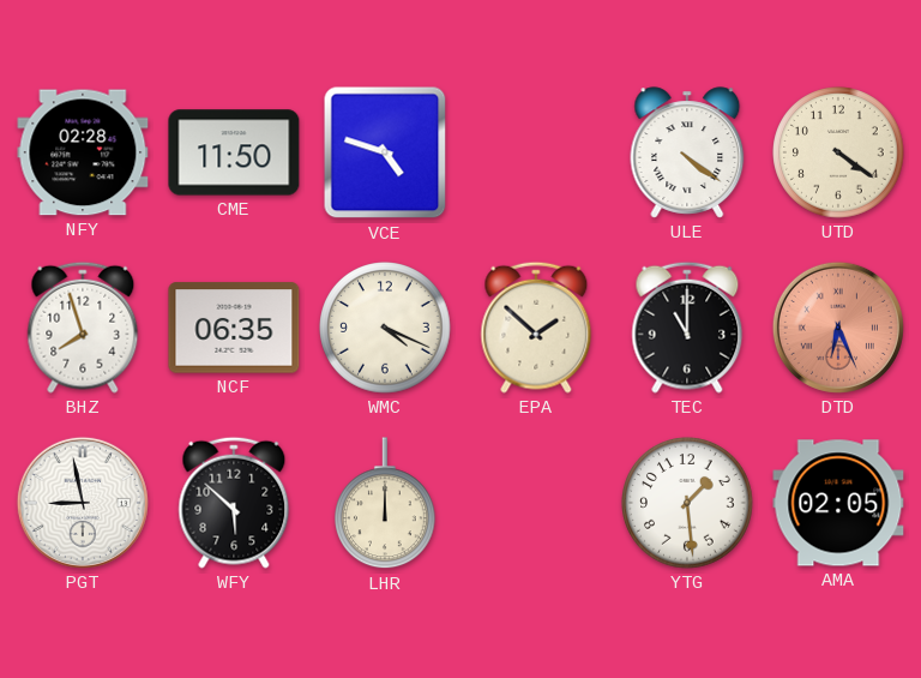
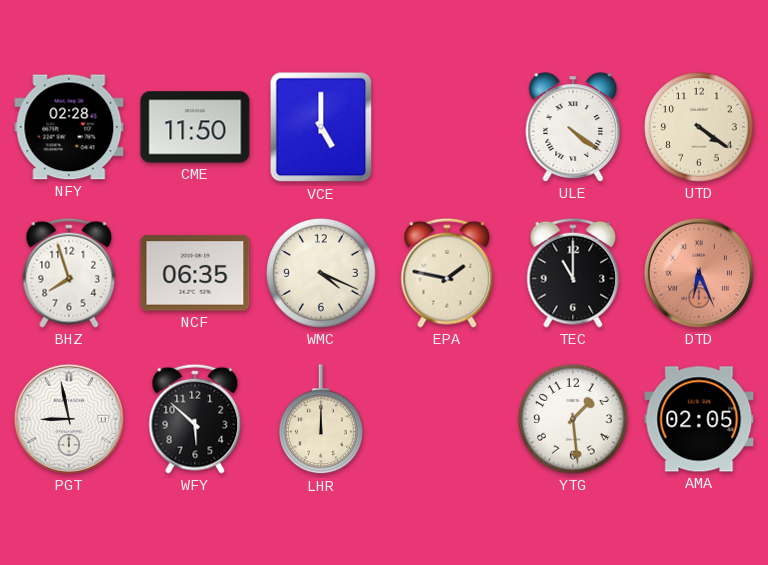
VCE: 4:48 -> 5:00 (321, 127)
EPA: 1:52 -> 1:47 (447, 273)
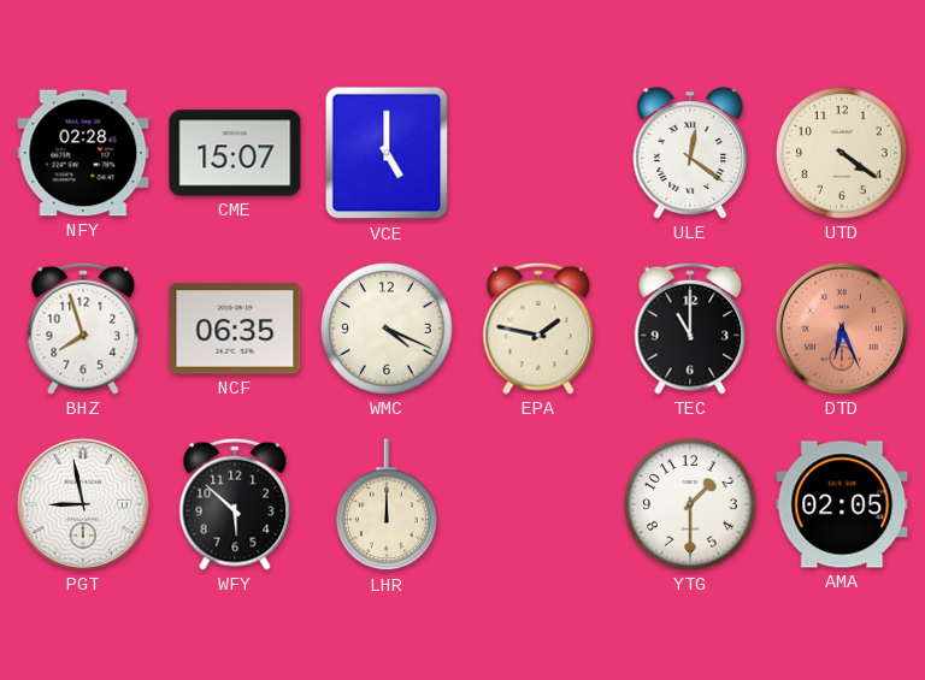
CME: 11:50 -> 15:07 (235, 153)
ULE: 4:21 -> 12:21 (690, 153)
YTG: 1:29 -> 1:30 (690, 504)
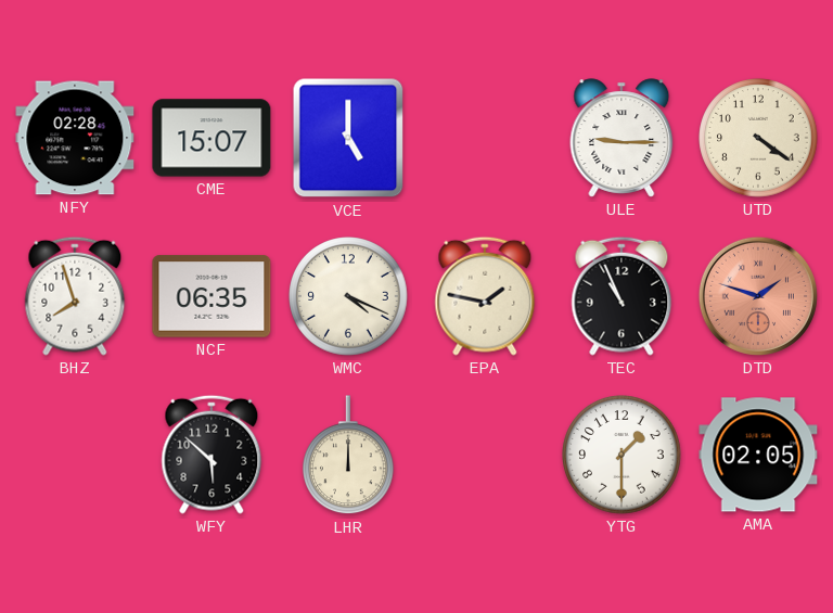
ULE: 12:21 -> 9:15 (621, 138)
TEC: 11:00 -> 10:56 (621, 296)
DTD: 6:26 -> 1:48 (758, 296)
PGT: 8:58 -> none (83, 504)
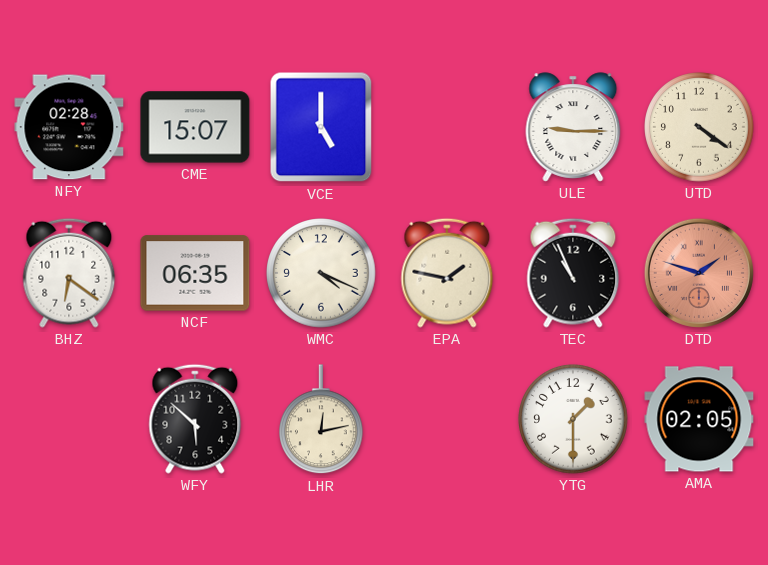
BHZ: 7:57 -> 6:21 (69, 273)
LHR: 12:00 -> 12:13 (322, 420)
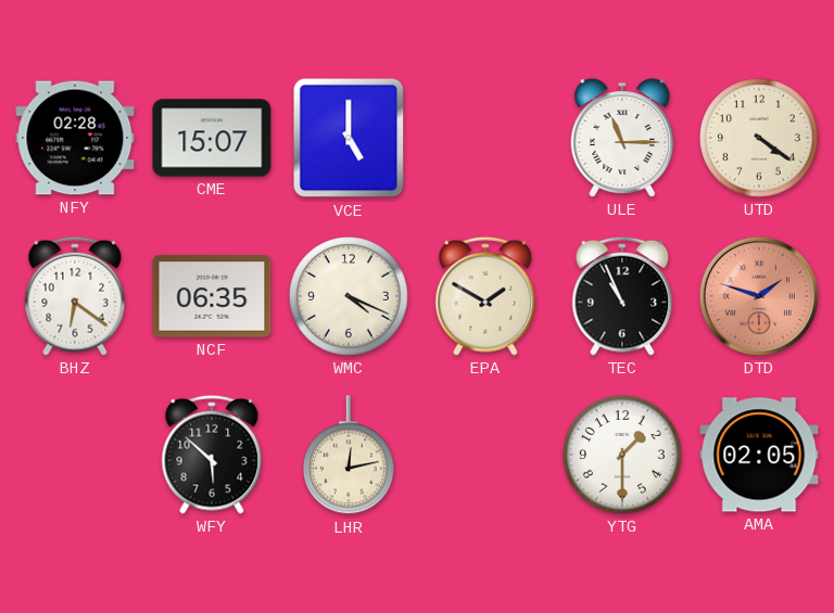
ULE: 9:15 -> 11:15 (622, 138)
EPA: 1:47 -> 1:50 (485, 296)
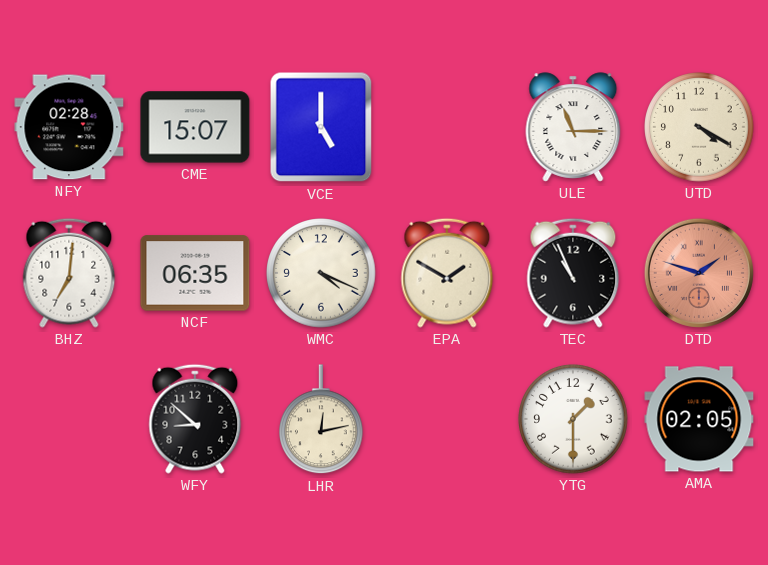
UTD: 4:21 -> 4:20 (699, 127)
BHZ: 6:21 -> 7:01 (69, 273)
WFY: 5:52 -> 8:52 (195, 419)
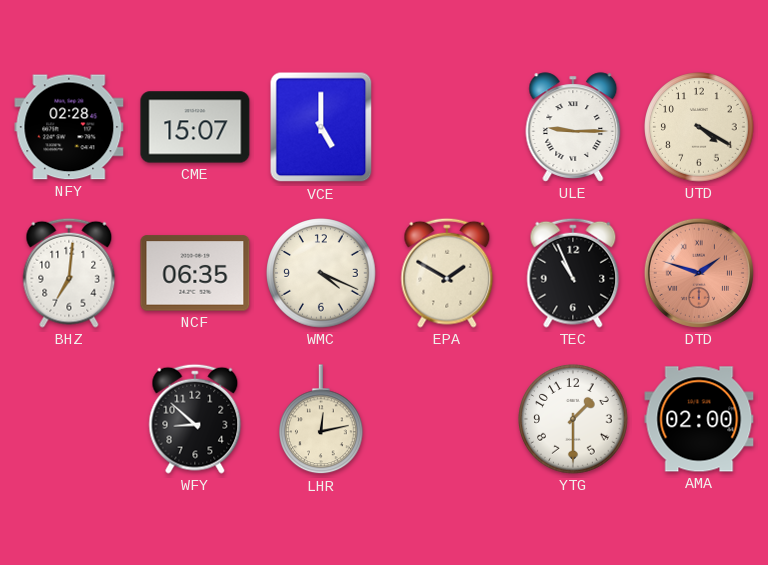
ULE: 11:15 -> 9:15 (573, 127)
AMA: 02:05 -> 02:00 (699, 419)
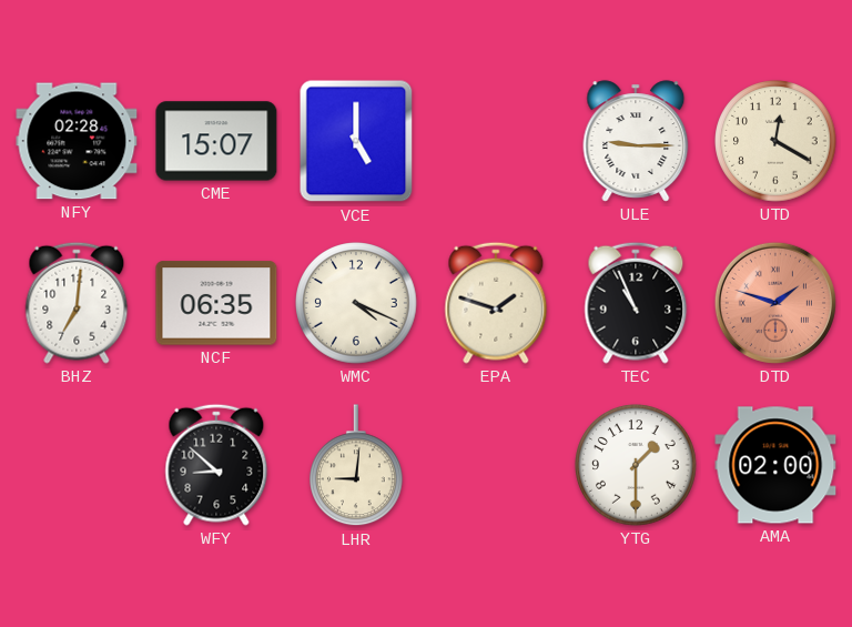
UTD: 4:20 -> 12:20 (775, 141)
EPA: 1:50 -> 1:48 (496, 303)
LHR: 12:13 -> 9:01 (357, 466)
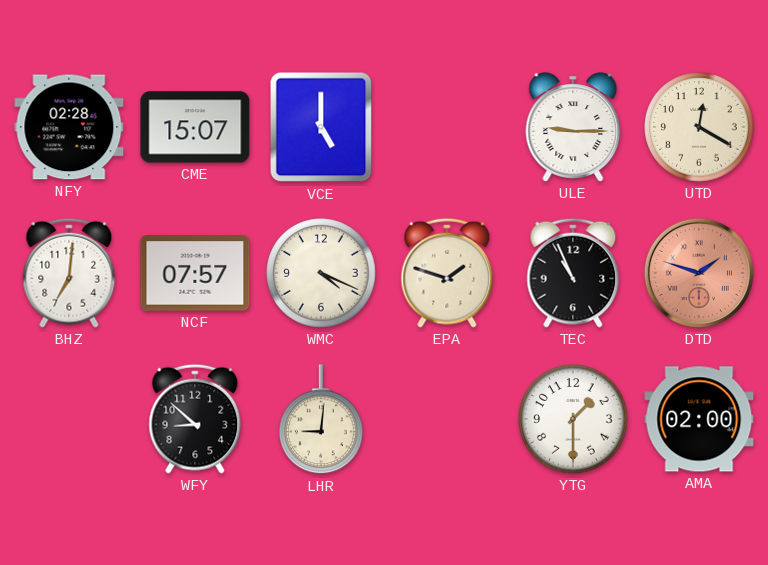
NCF: 06:35 -> 07:57 (195, 273)
